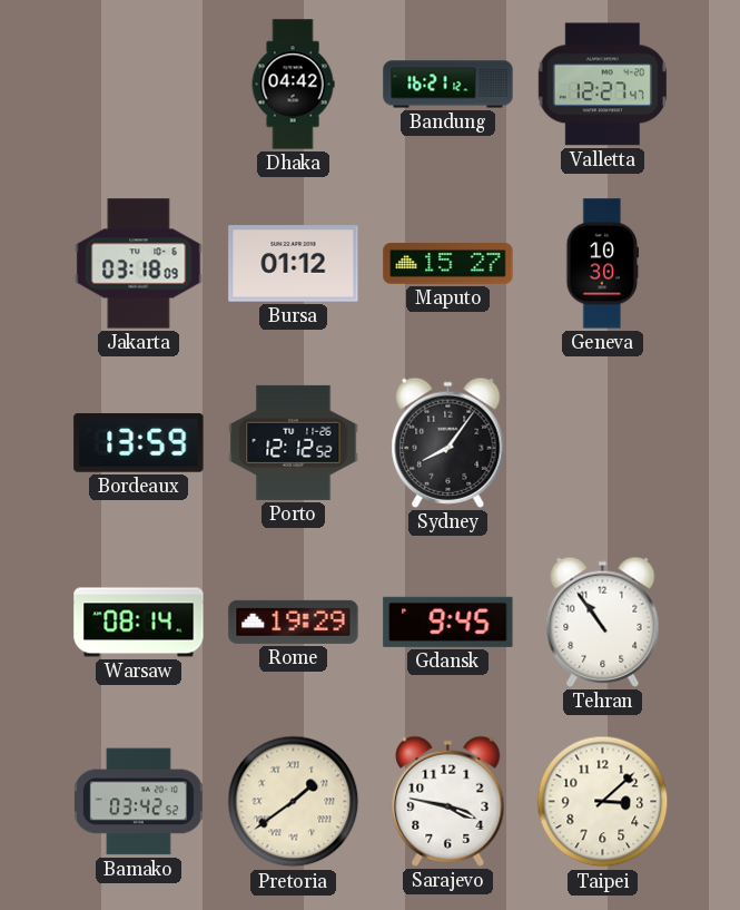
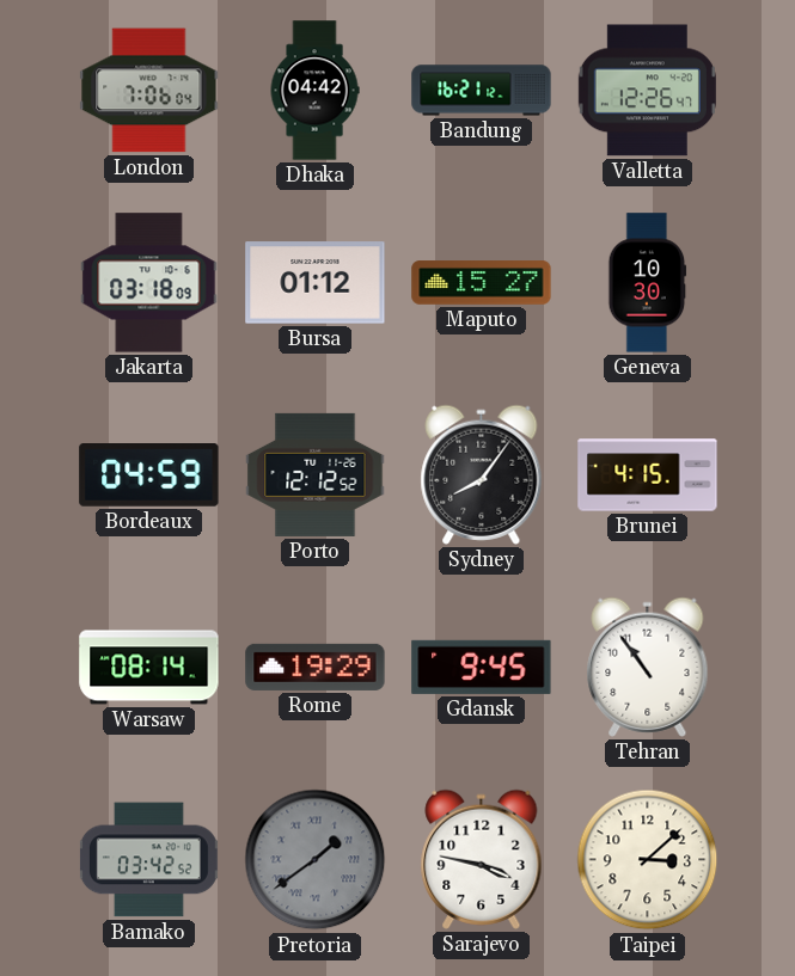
London: none -> 7:06 (149, 91)
Valletta: 12:27 -> 12:26 (647, 91)
Bordeaux: 13:59 -> 04:59 (149, 475)
Brunei: none -> 4:15 (648, 475)
Pretoria dial: cream -> grey (316, 860)
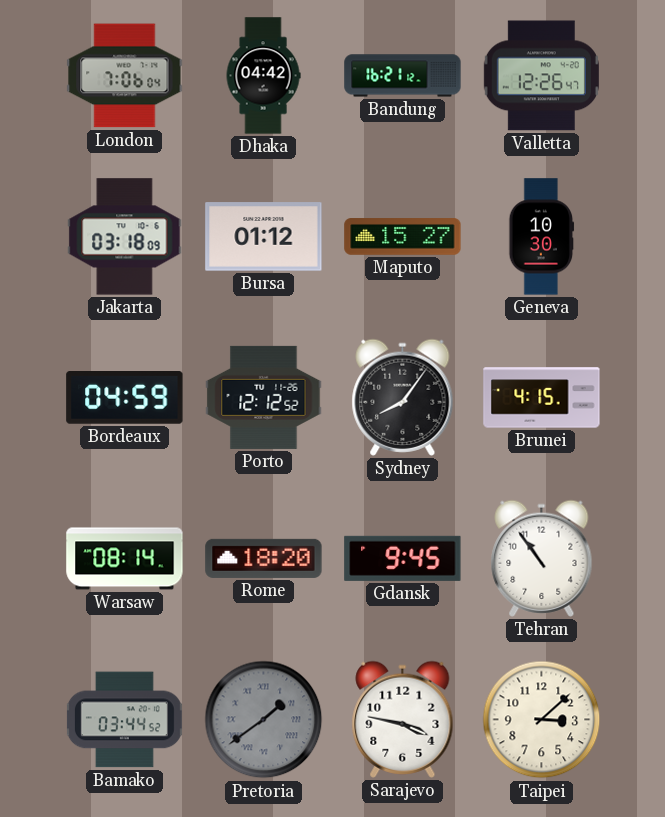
Rome: 19:29 -> 18:20 (264, 558)
Bamako: 03:42 -> 03:44 (124, 720)
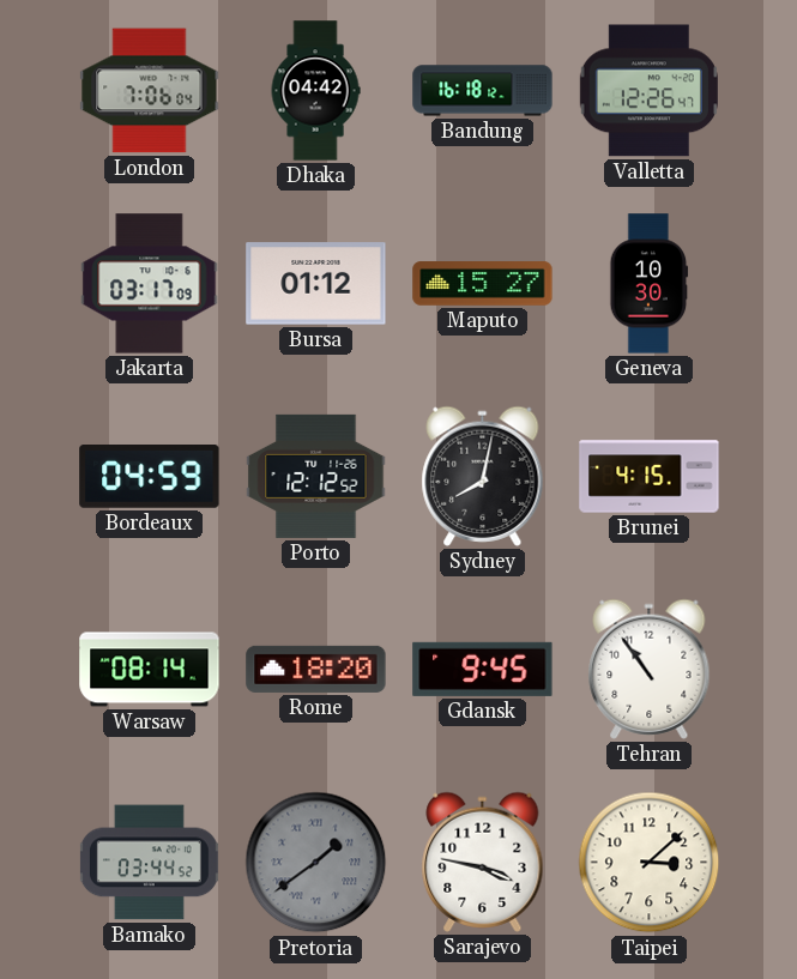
Bandung: 16:21 -> 16:18 (483, 91)
Jakarta: 03:18 -> 03:17 (150, 284)
Sydney: 8:06 -> 8:02 (483, 476)
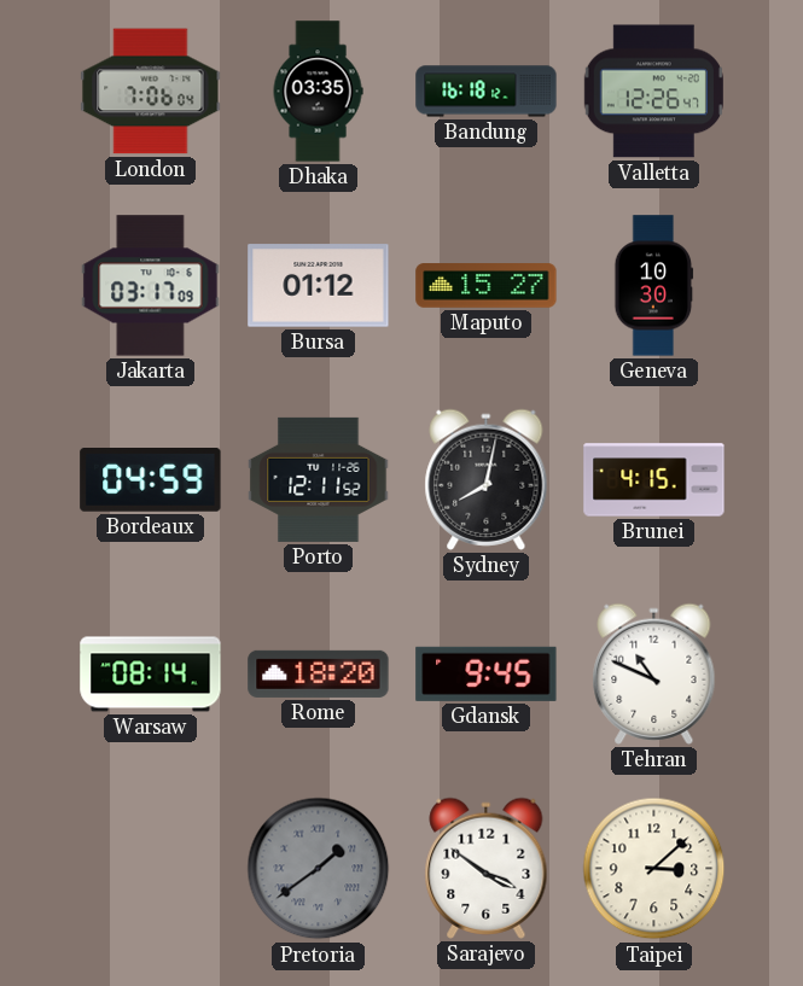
Dhaka: 04:42 -> 03:35 (318, 92)
Porto: 12:12 -> 12:11 (319, 479)
Tehran: 10:54 -> 10:49 (654, 673)
Bamako: 03:44 -> none (149, 863)
Sarajevo: 3:47 -> 3:51 (487, 868)
